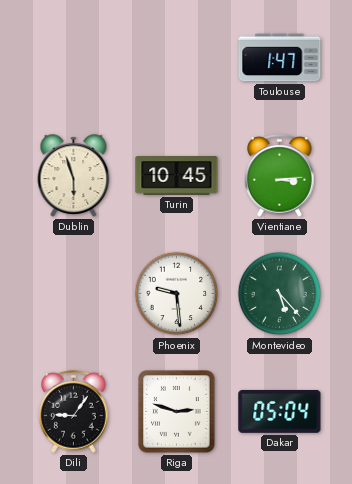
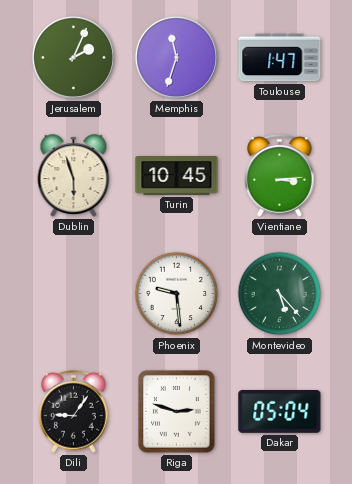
Jerusalem: none -> 2:04 (73, 57)
Memphis: none -> 11:33 (176, 57)
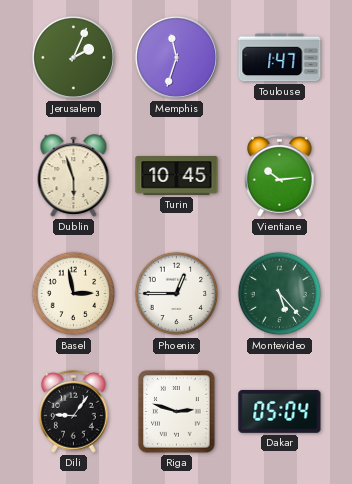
Vientiane: 3:14 -> 10:14 (280, 175)
Basel: none -> 2:58 (74, 294)
Phoenix: 9:29 -> 12:45 (177, 294)
